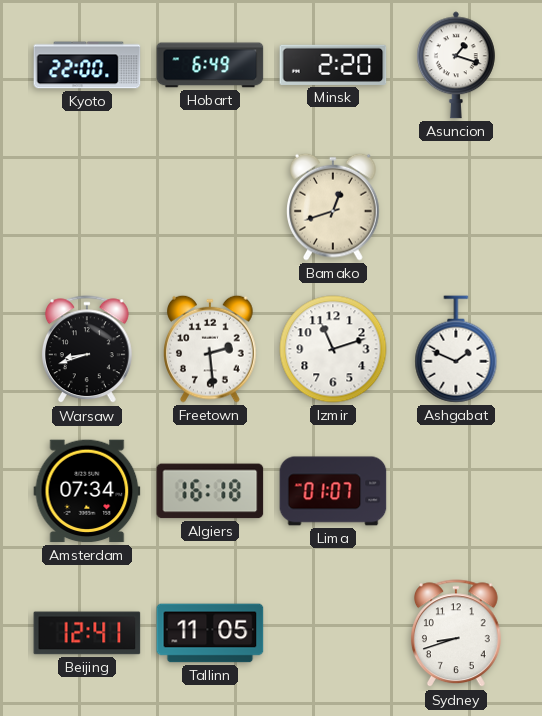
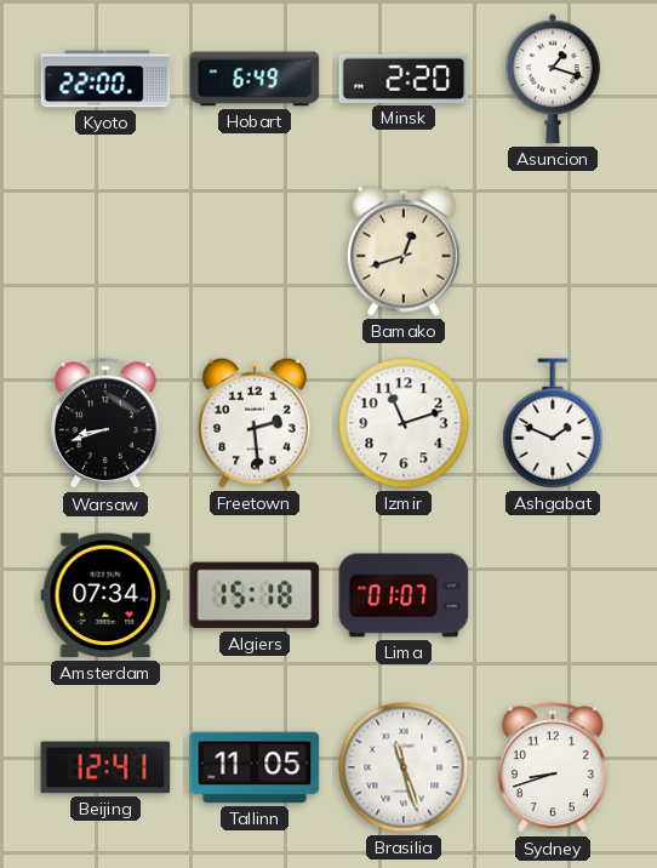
Algiers: 16:18 -> 15:18 (255, 595)
Brasilia: none -> 11:27 (404, 767)
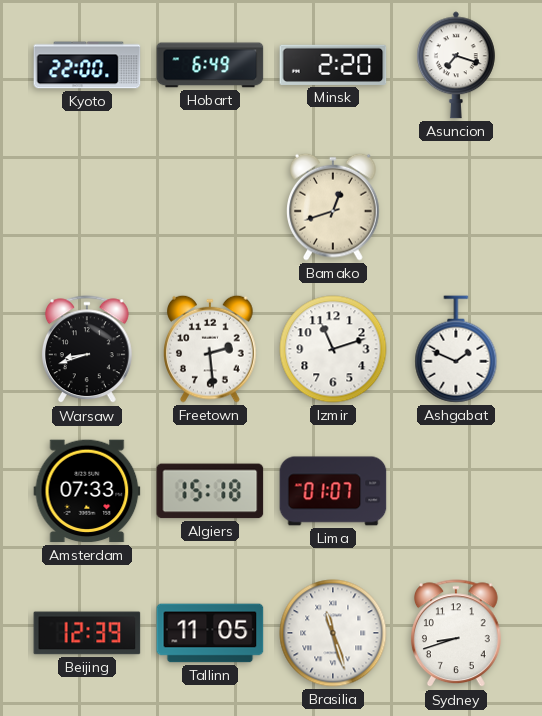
Asuncion: 1:18 -> 7:18 (456, 65)
Amsterdam: 07:34 -> 07:33 (87, 491)
Beijing: 12:41 -> 12:39 (87, 633)
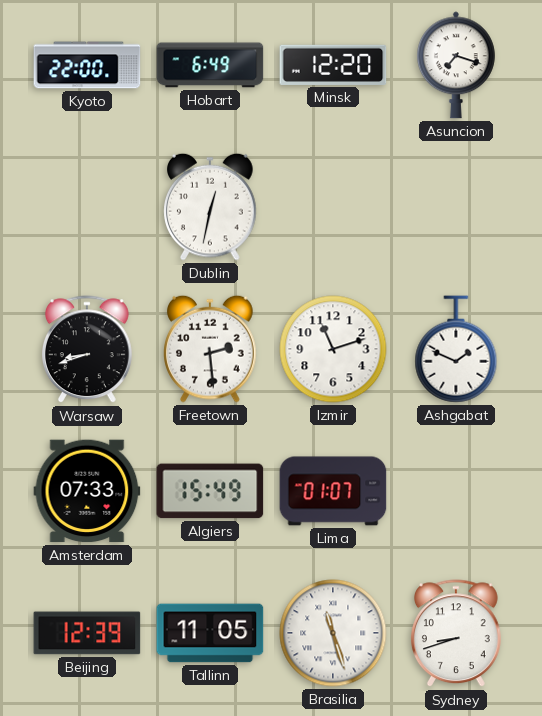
Minsk: 2:20 -> 12:20 (333, 65)
Dublin: none -> 12:32 (210, 207)
Bamako: 12:42 -> none (333, 207)
Algiers: 15:18 -> 15:49 (210, 491)
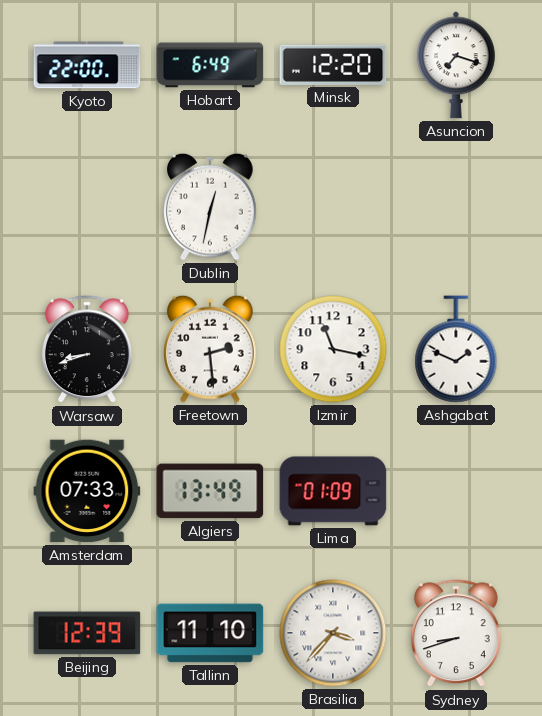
Izmir: 11:12 -> 11:17 (333, 349)
Algiers: 15:49 -> 13:49 (210, 491)
Lima: 01:07 -> 01:09 (333, 491)
Tallinn: 11:05 -> 11:10 (210, 633)
Brasilia: 11:27 -> 3:37 (333, 633)
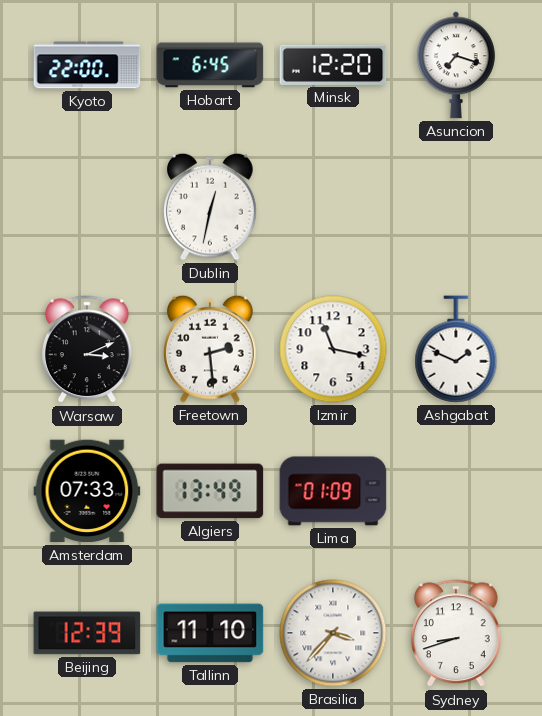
Hobart: 6:49 -> 6:45 (210, 65)
Warsaw: 8:42 -> 3:11 (87, 350)
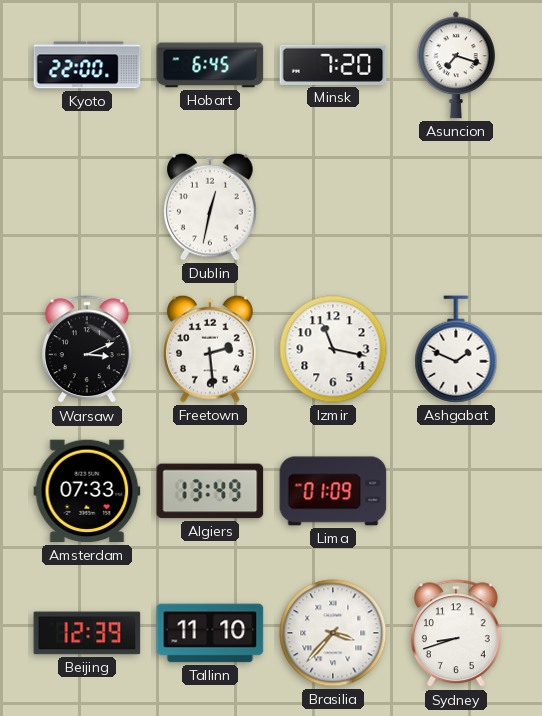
Minsk: 12:20 -> 7:20 (333, 65)
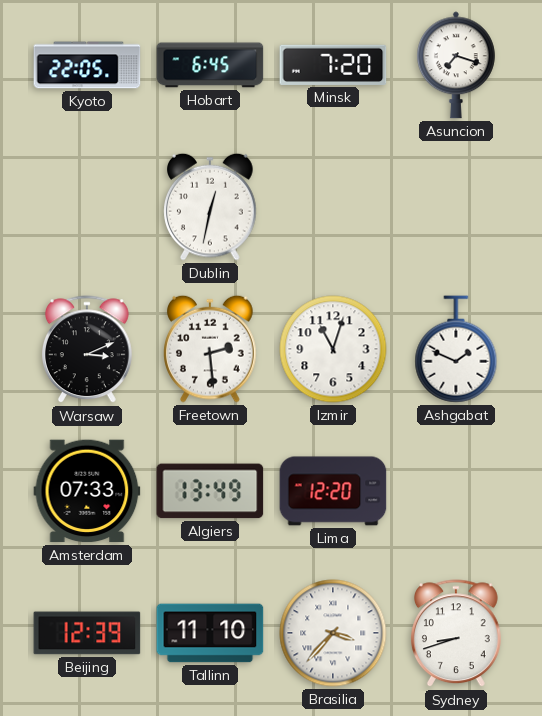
Kyoto: 22:00 -> 22:05 (87, 65)
Izmir: 11:17 -> 11:03 (333, 349)
Lima: 01:09 -> 12:20 (333, 491)
